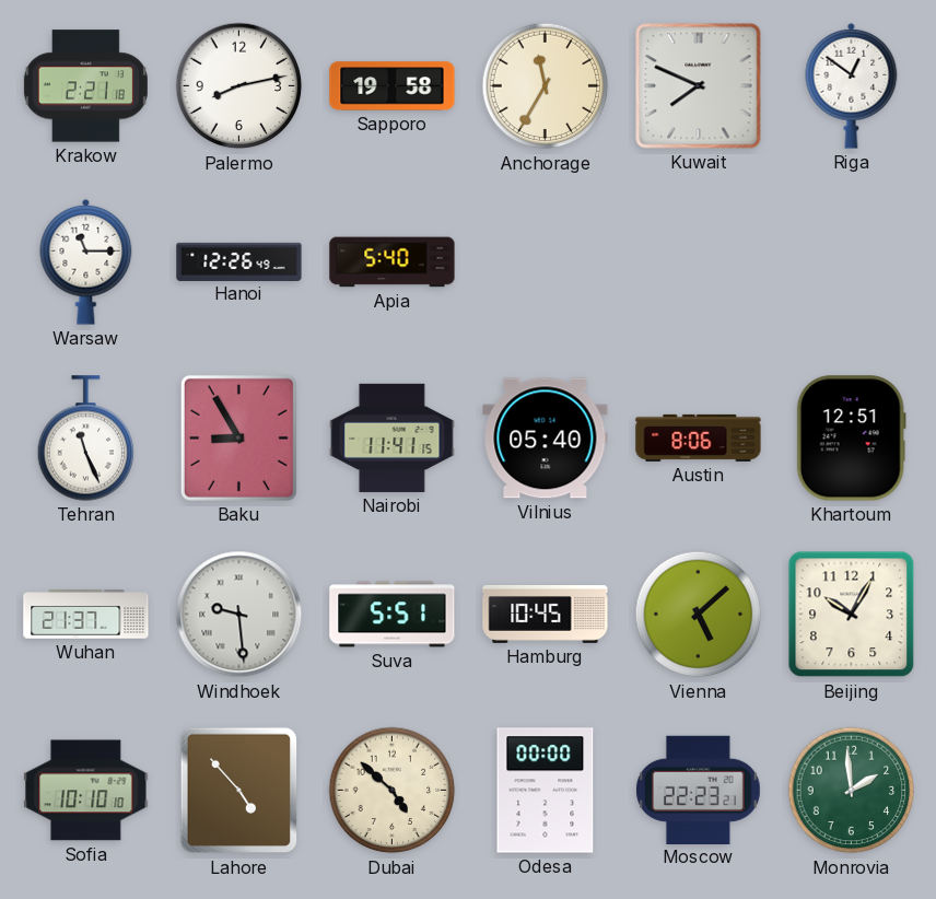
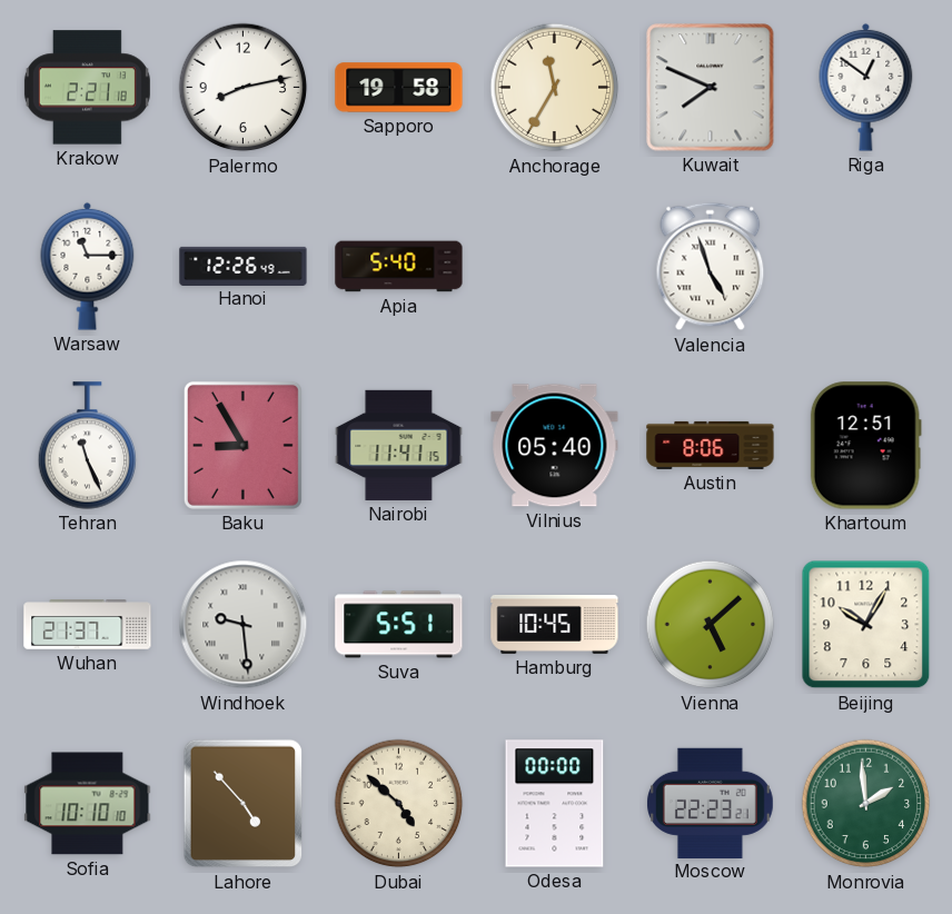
Valencia: none -> 4:57 (711, 267)
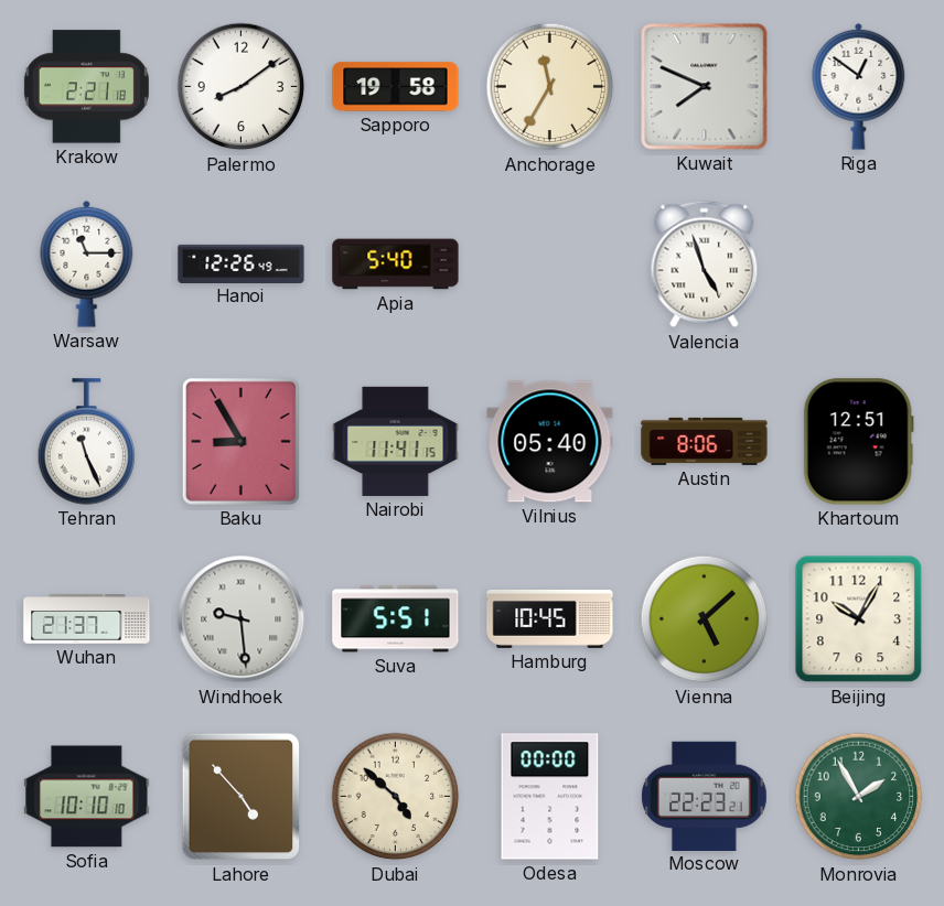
Palermo: 8:13 -> 8:09 (242, 87)
Monrovia: 1:59 -> 1:55 (859, 797)
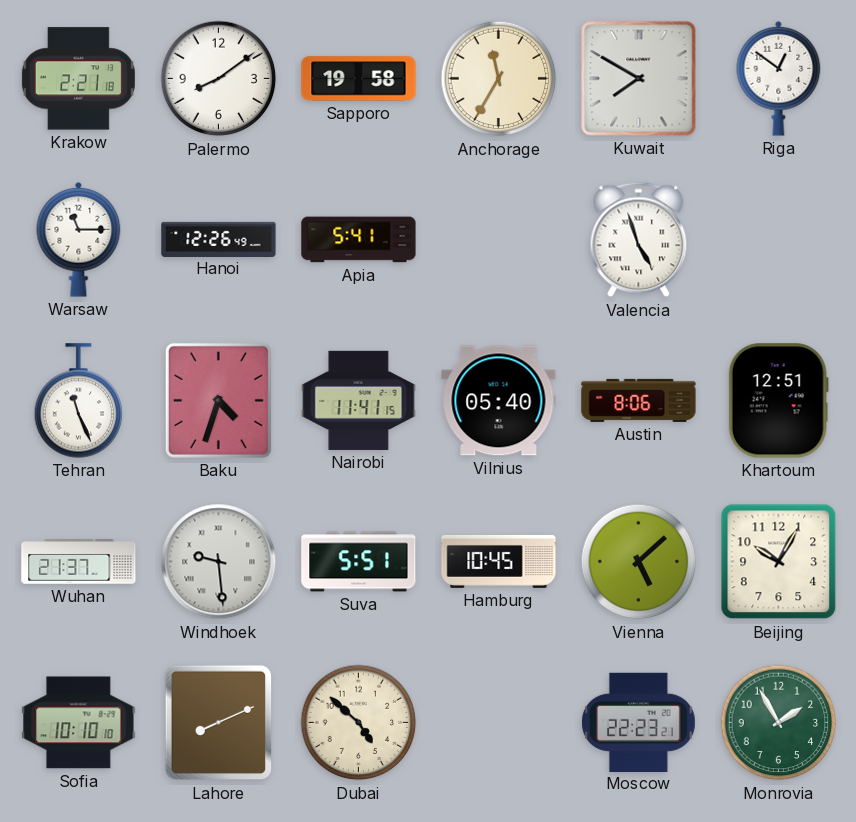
Kuwait: 7:49 -> 7:50 (639, 79)
Apia: 5:40 -> 5:41 (359, 240)
Baku: 8:55 -> 4:33 (218, 400)
Lahore: 4:53 -> 8:11 (219, 723)
Odesa: 00:00 -> none (550, 797)
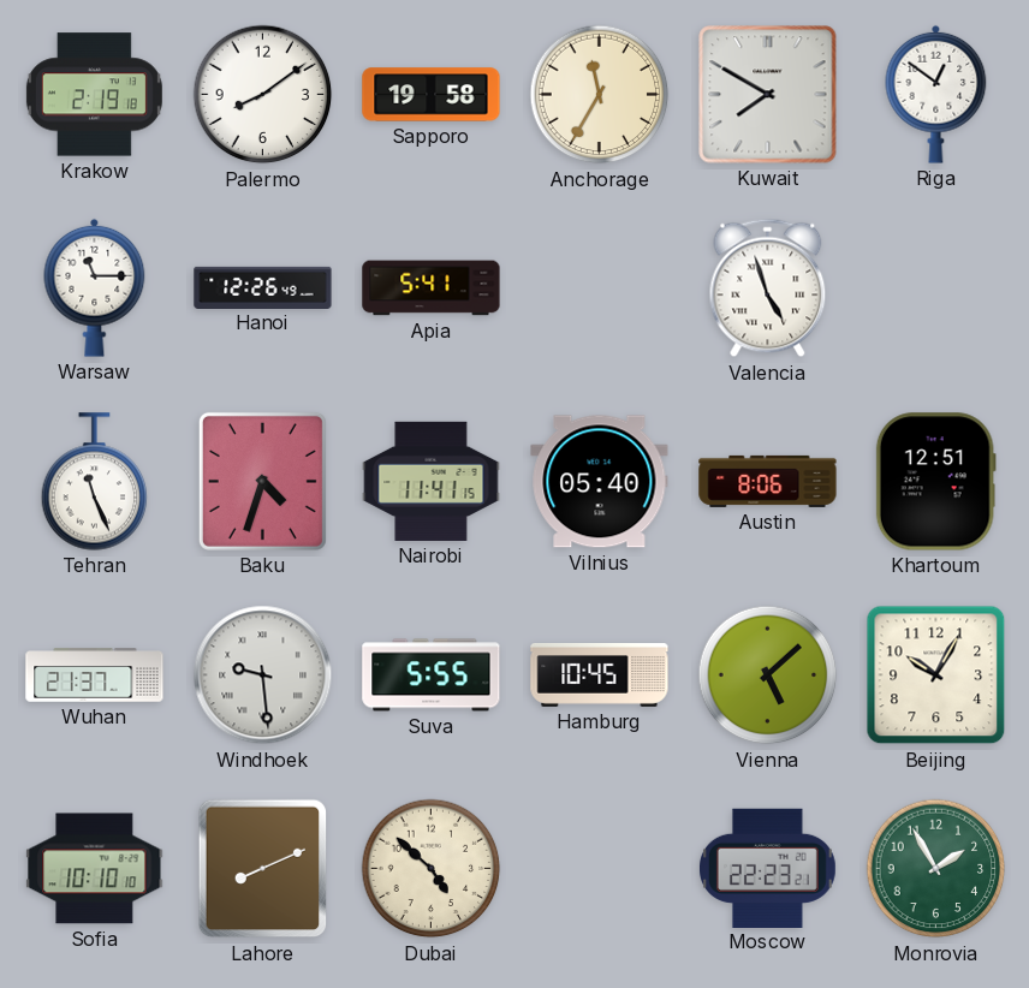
Krakow: 2:21 -> 2:19 (94, 95)
Suva: 5:51 -> 5:55 (432, 675)
